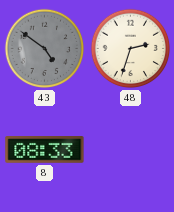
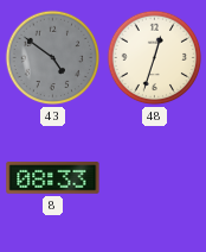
48: 2:33 -> 12:33 (155, 58)
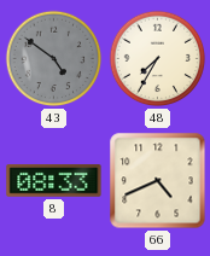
48: 12:33 -> 7:35 (158, 59)
66: none -> 4:41 (158, 181)
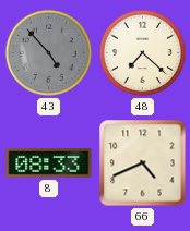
43: 4:51 -> 4:53 (49, 53)
48: 7:35 -> 7:22 (143, 53)
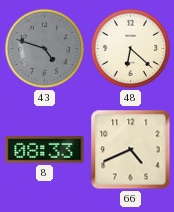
43: 4:53 -> 4:48 (45, 49)
48: 7:22 -> 6:22 (131, 49)
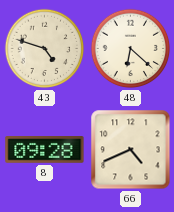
43 dial: grey -> cream (45, 49)
8: 08:33 -> 09:28 (45, 150)
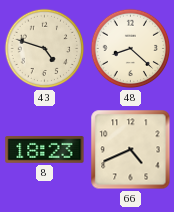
48: 6:22 -> 8:22 (131, 49)
8: 09:28 -> 18:23 (45, 150)
